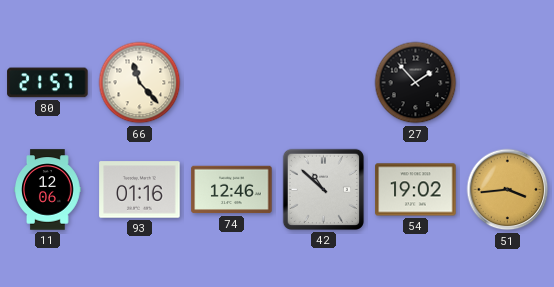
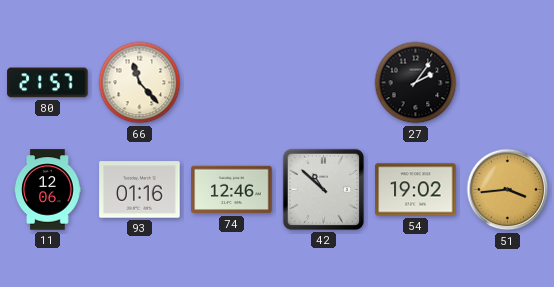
27: 1:53 -> 2:06 (416, 83)
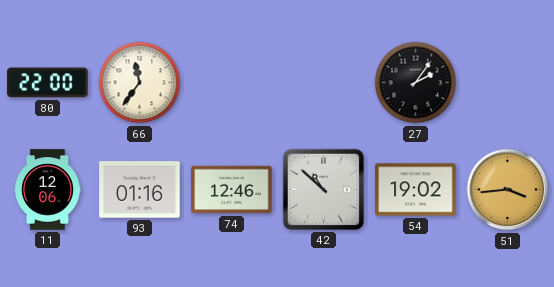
80: 21:57 -> 22:00 (48, 83)
66: 11:23 -> 11:36 (140, 83)
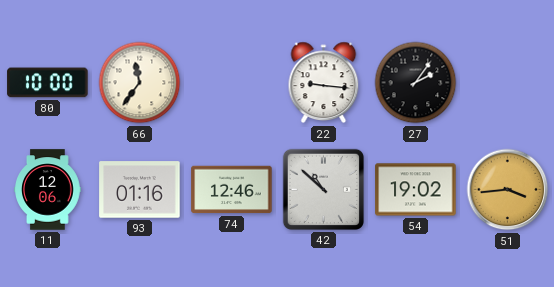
80: 22:00 -> 10:00 (48, 83)
22: none -> 9:16 (324, 83)
